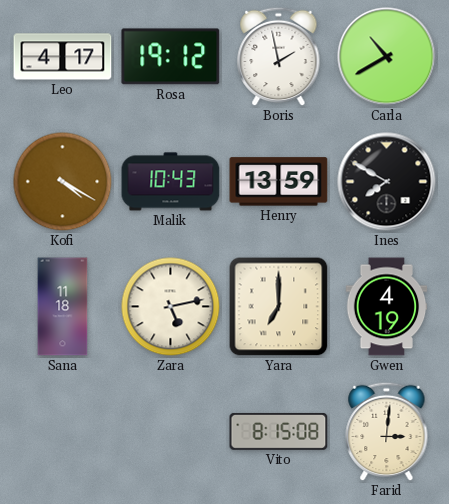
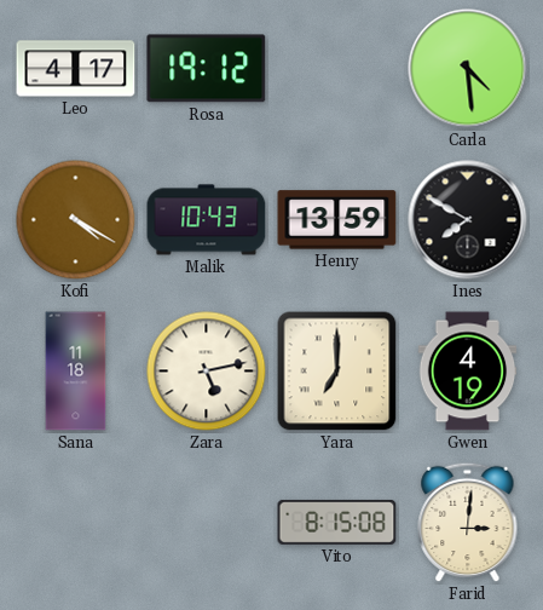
Boris: 1:58 -> none (279, 57)
Carla: 10:40 -> 4:29 (468, 69)
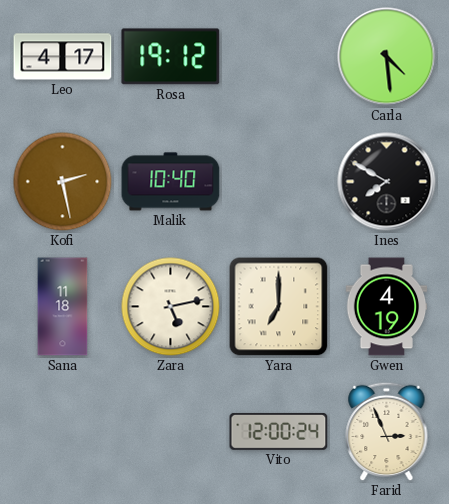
Kofi: 4:20 -> 2:28 (63, 182)
Malik: 10:43 -> 10:40 (171, 182)
Henry: 13:59 -> none (337, 220)
Vito: 8:15 -> 12:00 (279, 431)
Farid: 3:01 -> 2:56 (387, 432)
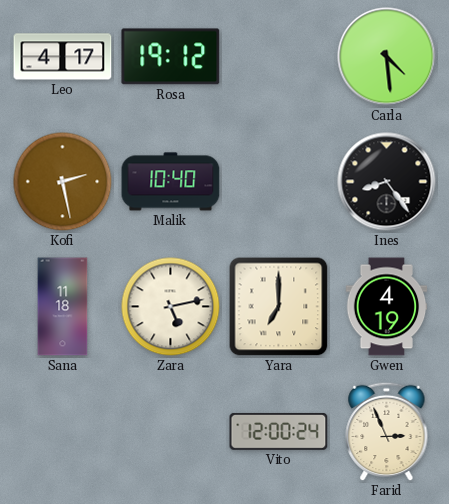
Ines: 7:50 -> 8:24 (387, 182)
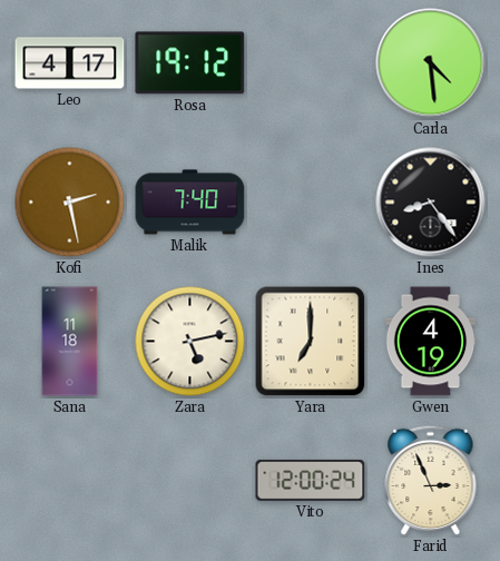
Malik: 10:40 -> 7:40 (190, 203)
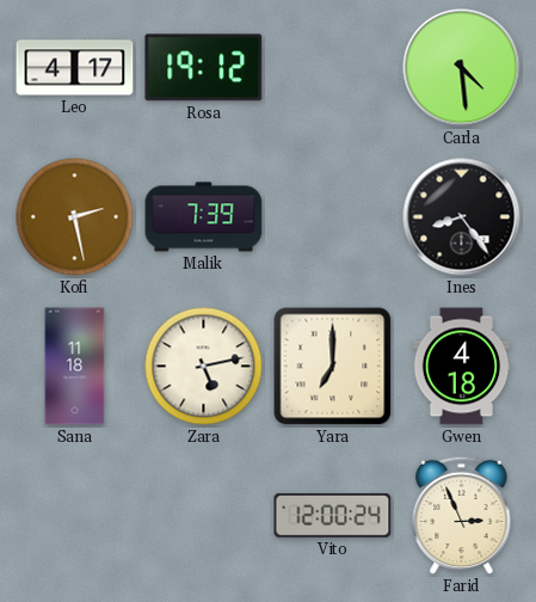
Malik: 7:40 -> 7:39 (204, 217)
Gwen: 4:19 -> 4:18 (462, 367)
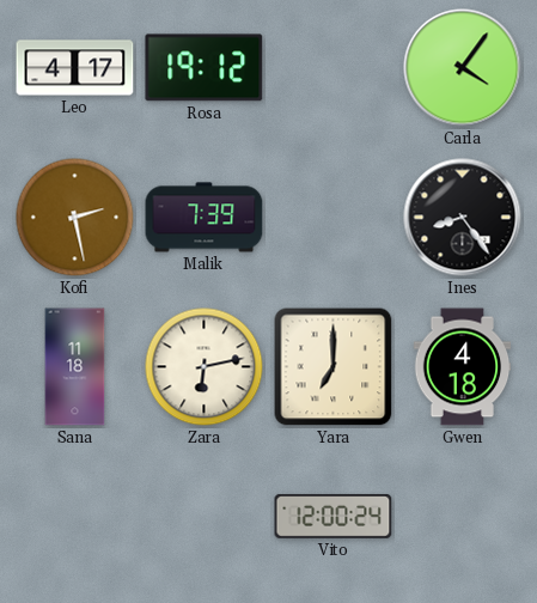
Carla: 4:29 -> 4:06 (463, 68)
Zara: 5:13 -> 6:13 (205, 367)
Farid: 2:56 -> none (462, 516)
